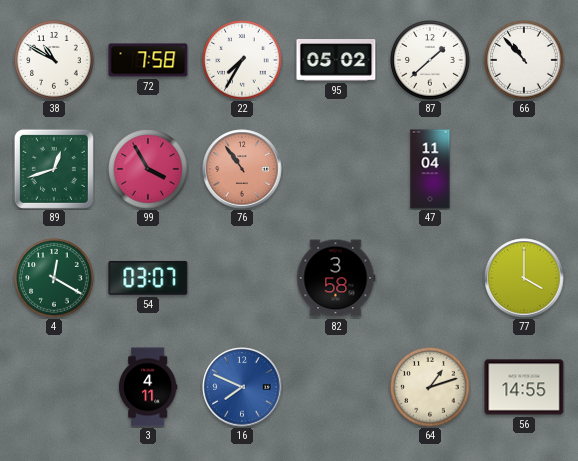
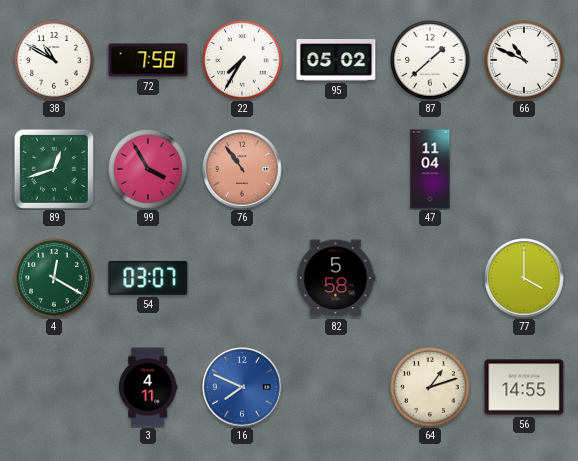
66: 10:53 -> 10:49 (524, 60)
82: 3:58 -> 5:58 (336, 278)
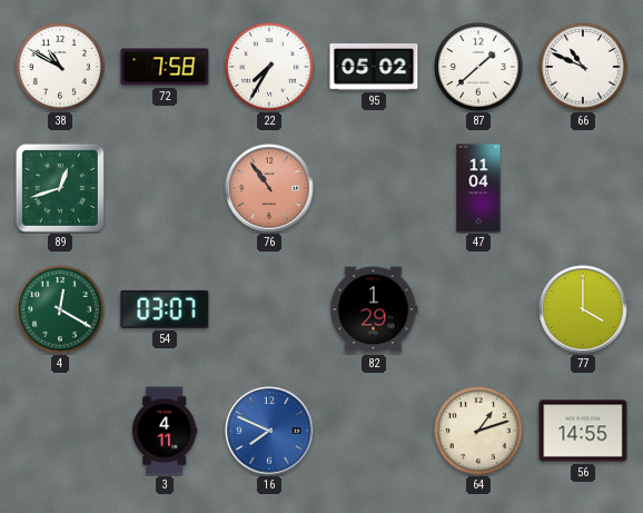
99: 3:55 -> none (148, 169)
82: 5:58 -> 1:29 (374, 309)
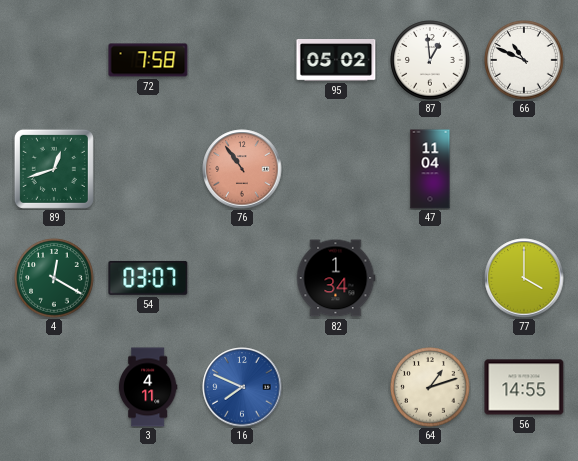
38: 10:50 -> none (60, 67)
22: 7:35 -> none (269, 67)
87: 1:38 -> 12:59 (430, 60)
82: 1:29 -> 1:34 (336, 278)
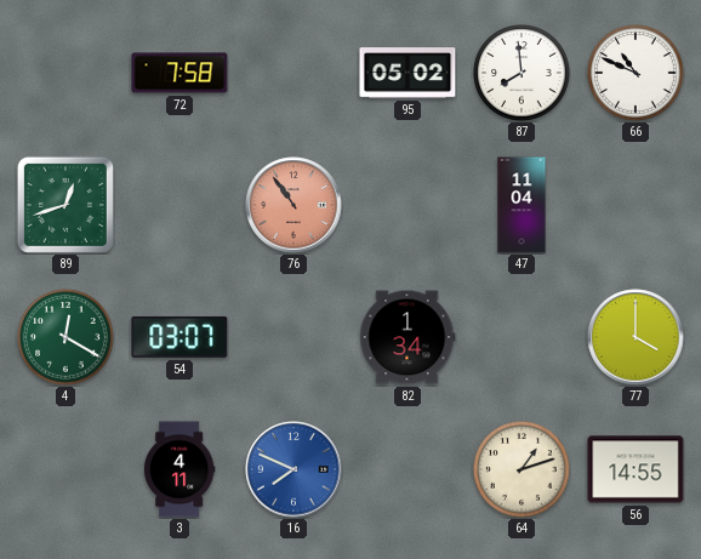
87: 12:59 -> 7:59 (522, 73)
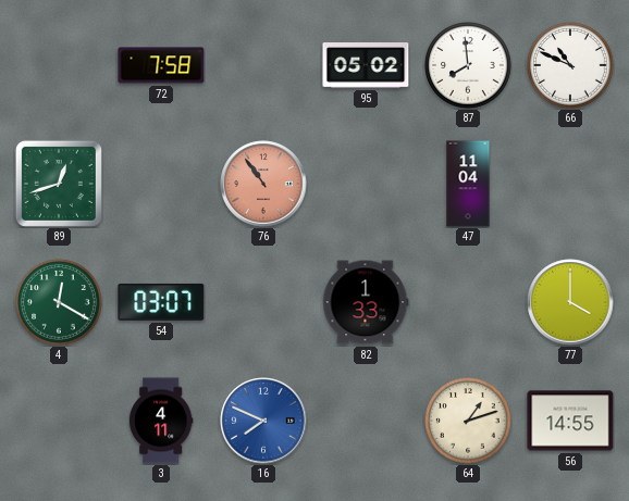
82: 1:34 -> 1:33 (366, 302)
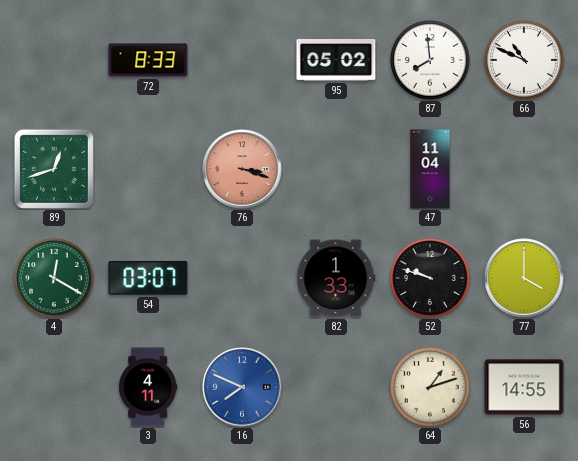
72: 7:58 -> 8:33 (148, 60)
76: 10:54 -> 3:18 (242, 169)
52: none -> 9:48 (430, 278)
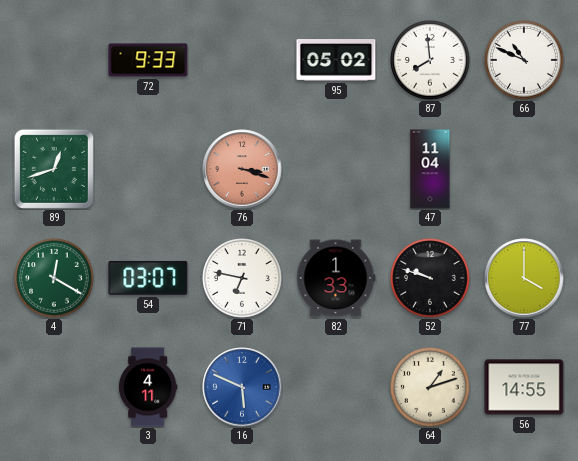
72: 8:33 -> 9:33 (148, 60)
71: none -> 6:47 (242, 278)
16: 7:49 -> 5:49 (242, 387)
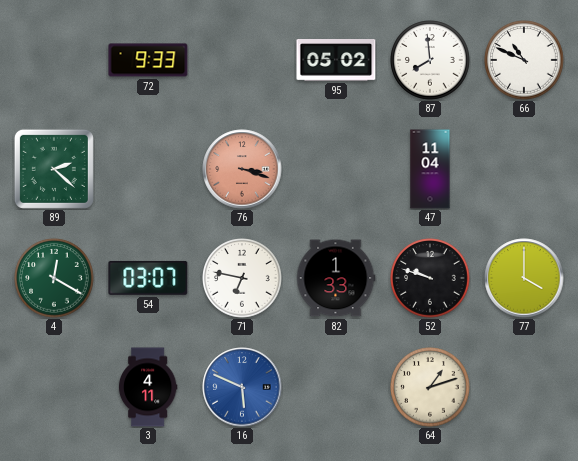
89: 12:42 -> 2:22 (54, 169)
56: 14:55 -> none (524, 387)
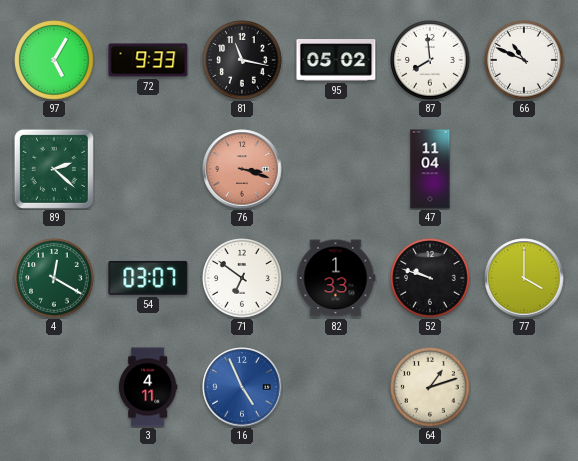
97: none -> 5:05 (54, 60)
81: none -> 11:17 (242, 60)
71: 6:47 -> 6:51 (242, 278)
16: 5:49 -> 4:56 (242, 387)
